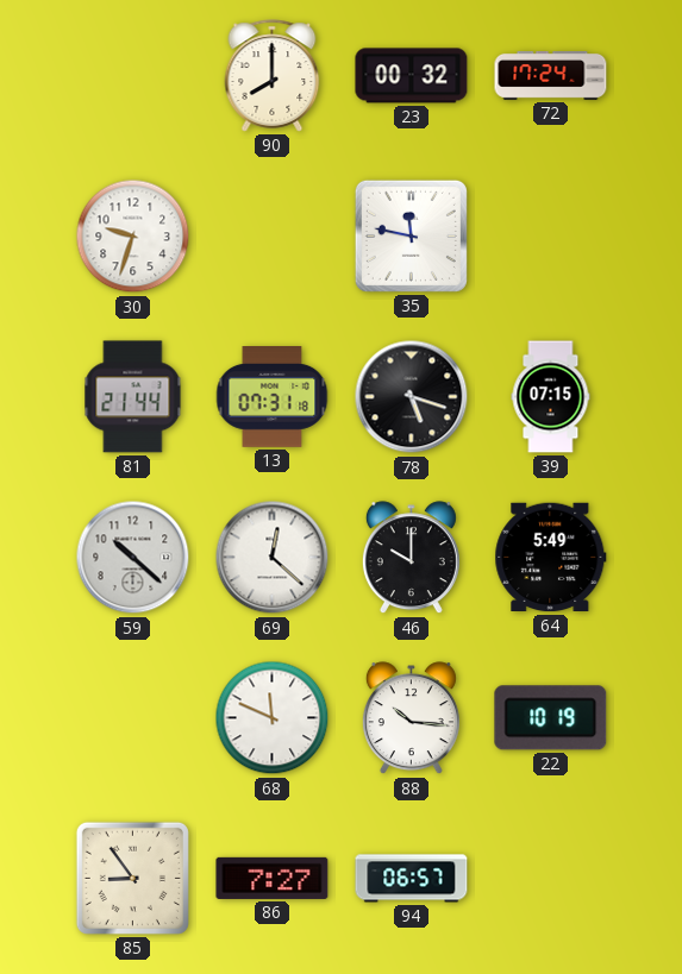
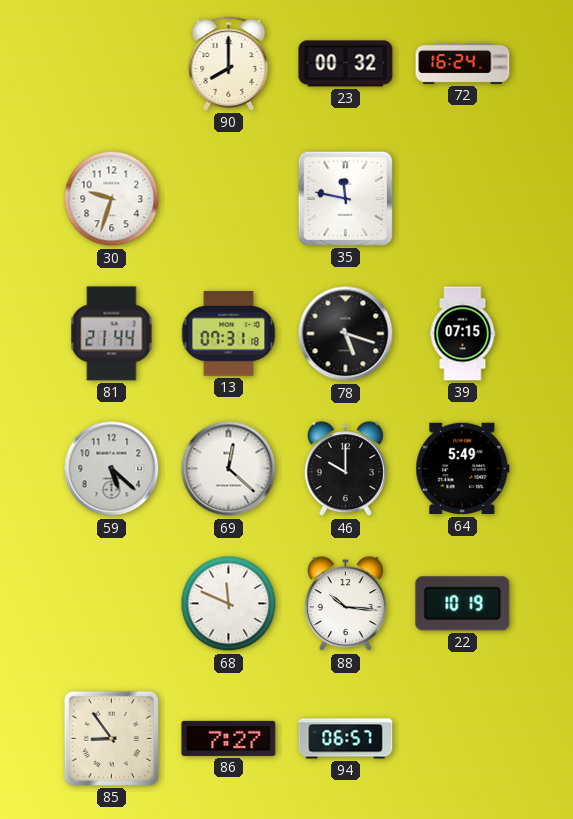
72: 17:24 -> 16:24 (463, 64)
59: 10:22 -> 5:22 (112, 469)
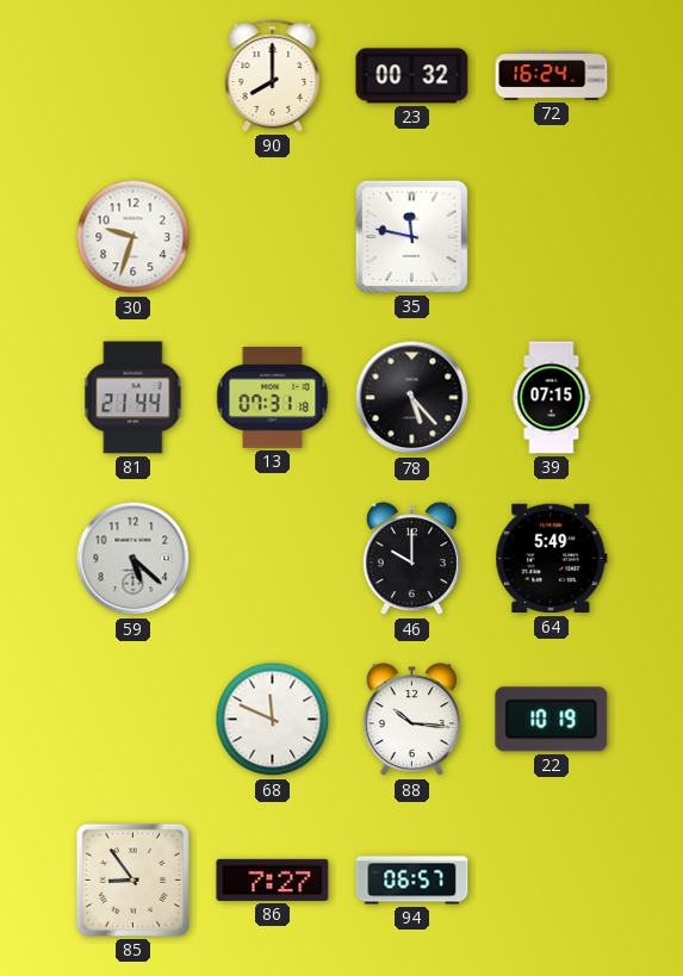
78: 5:18 -> 5:23 (412, 398)
69: 12:22 -> none (229, 469)
